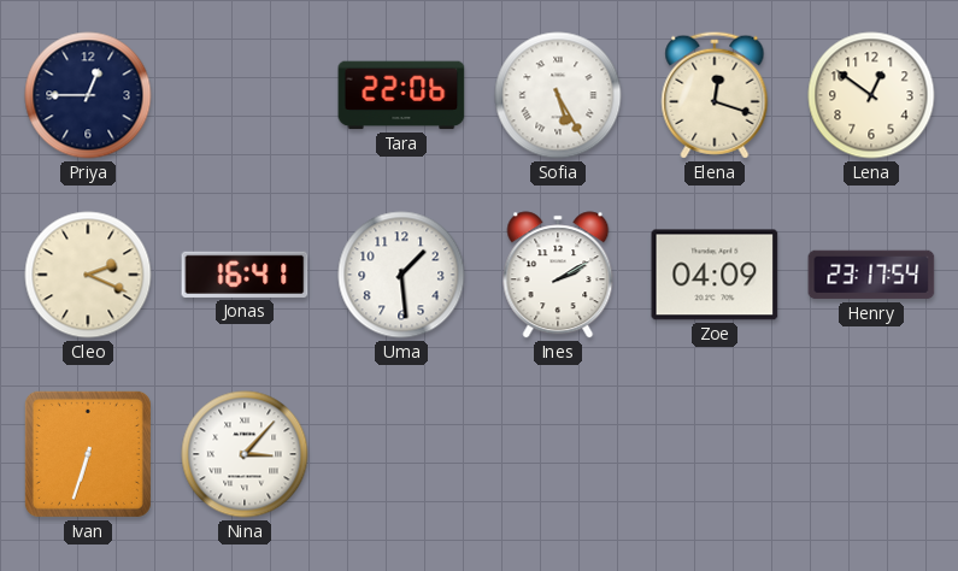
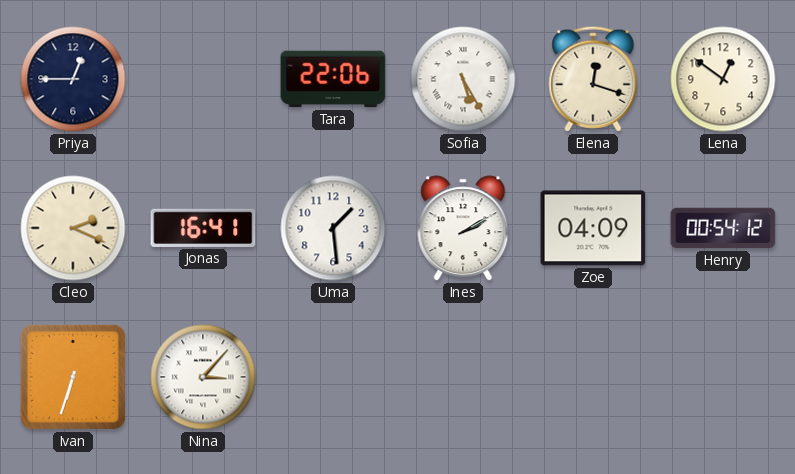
Henry: 23:17 -> 00:54 (723, 228)
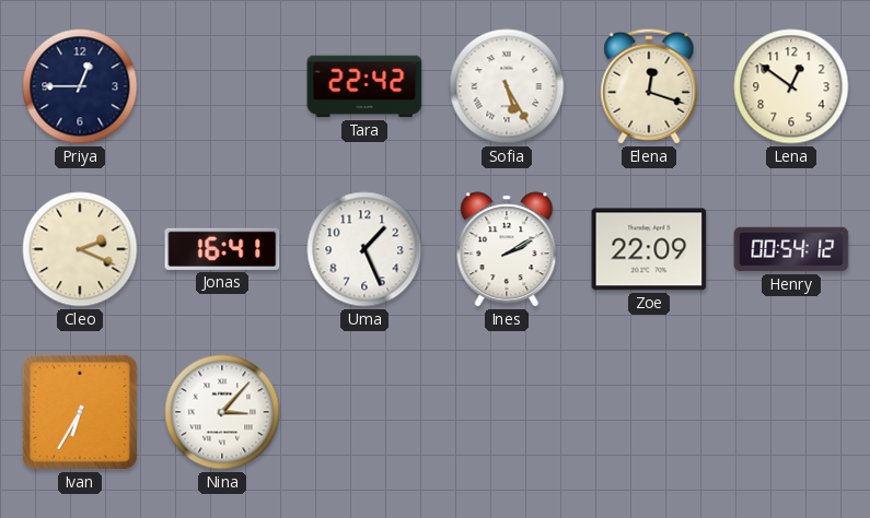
Tara: 22:06 -> 22:42 (364, 86)
Uma: 1:29 -> 1:26 (364, 249)
Zoe: 04:09 -> 22:09 (649, 249)
Ivan: 6:33 -> 6:35 (80, 412)
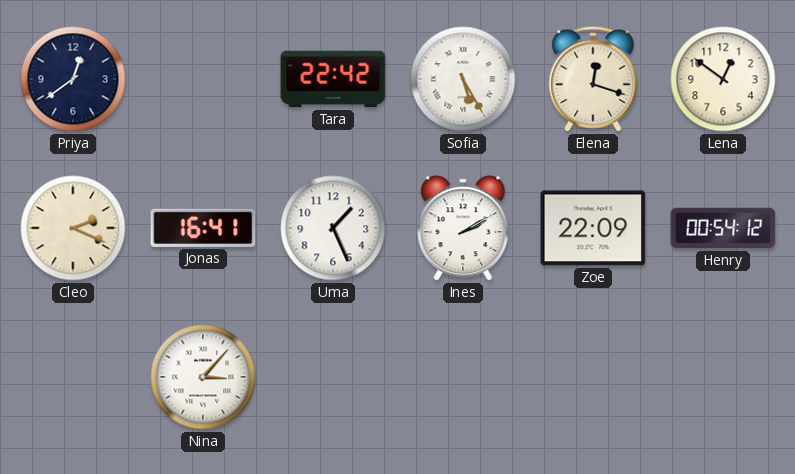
Priya: 12:45 -> 12:39 (73, 79)
Ivan: 6:35 -> none (80, 412)
